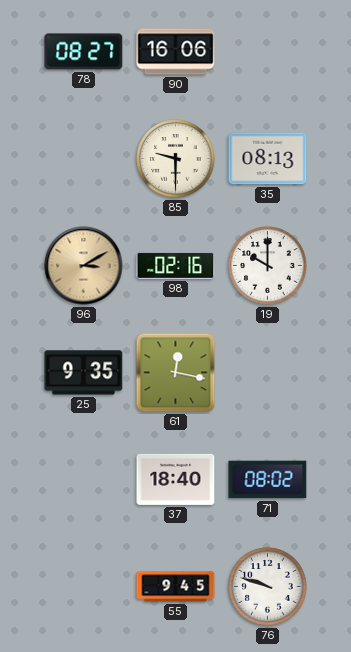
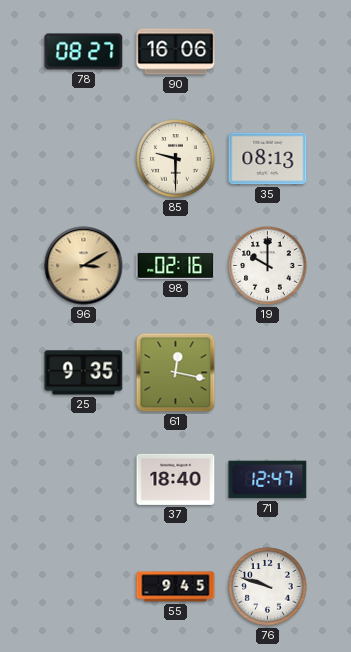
71: 08:02 -> 12:47 (268, 480)
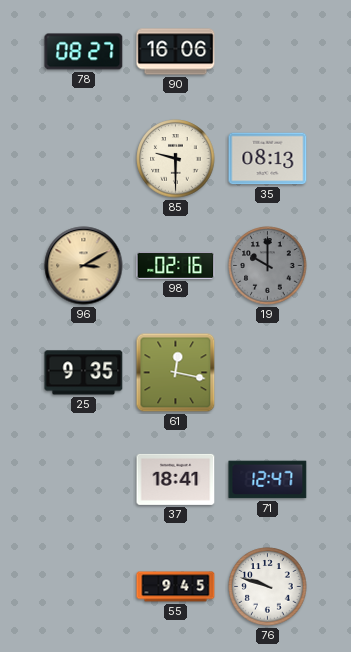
19 dial: white -> grey (268, 266)
37: 18:40 -> 18:41 (176, 479)
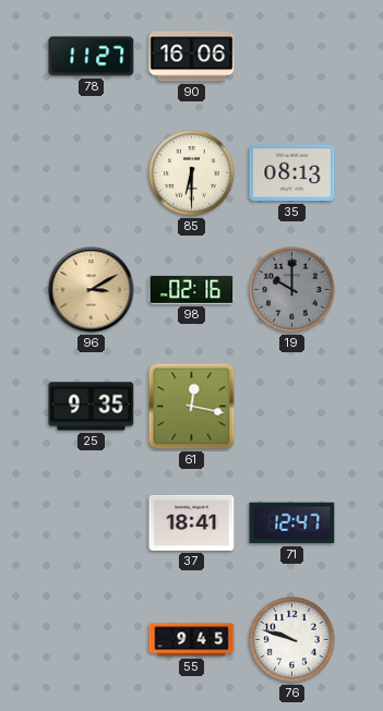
78: 08:27 -> 11:27 (92, 57)
85: 9:30 -> 6:30 (192, 173)
